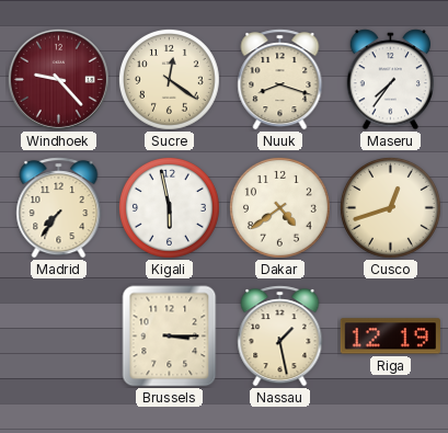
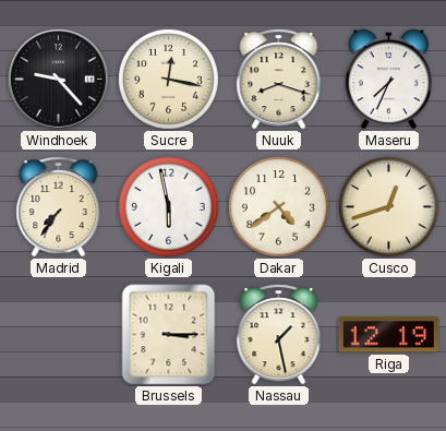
Windhoek dial: burgundy -> black (58, 79)
Sucre: 12:21 -> 12:17 (168, 79)
Maseru: 7:36 -> 7:34 (389, 80)
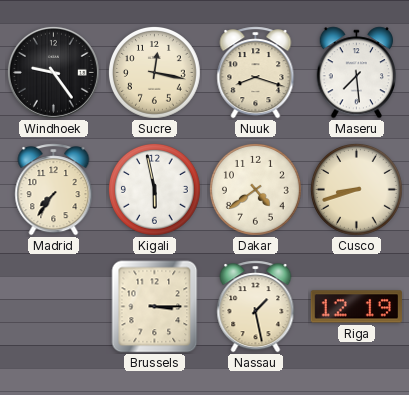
Windhoek: 9:23 -> 9:24 (53, 72)
Maseru: 7:34 -> 7:29 (357, 73)
Cusco: 12:42 -> 8:42 (356, 189)
